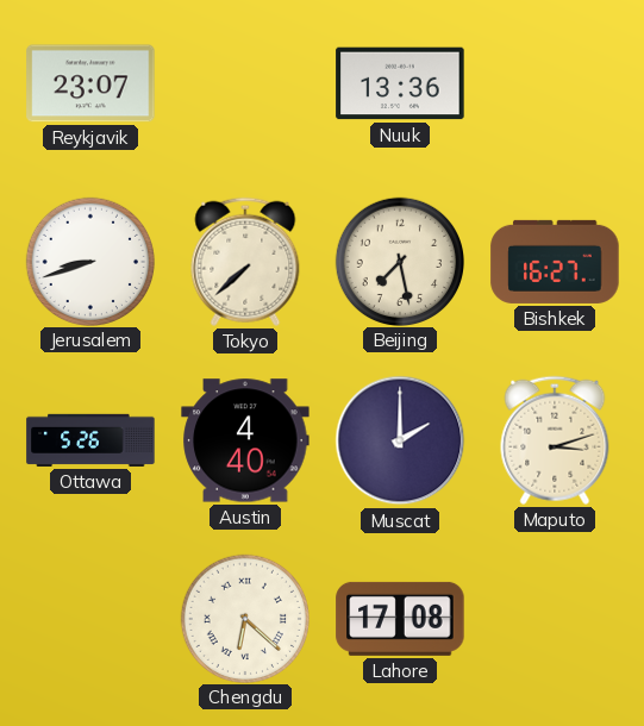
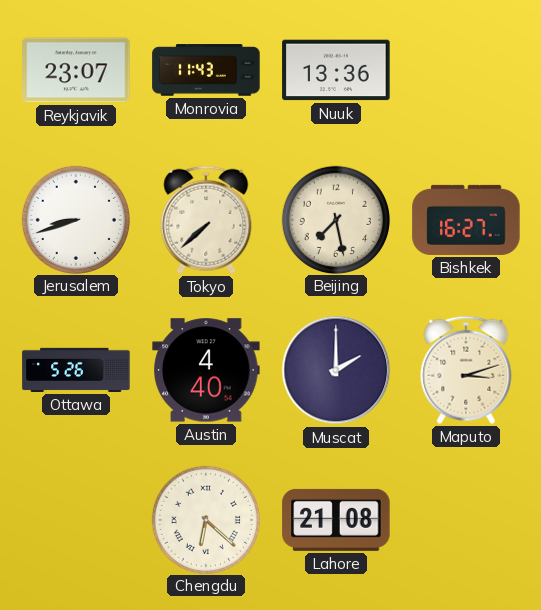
Monrovia: none -> 11:43 (206, 70)
Lahore: 17:08 -> 21:08 (336, 520)
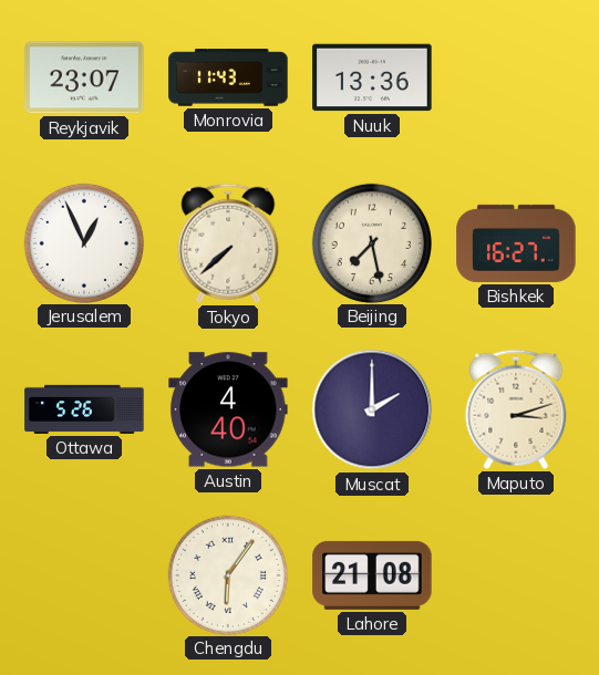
Jerusalem: 8:42 -> 12:56 (83, 242)
Chengdu: 6:22 -> 6:06 (227, 574)
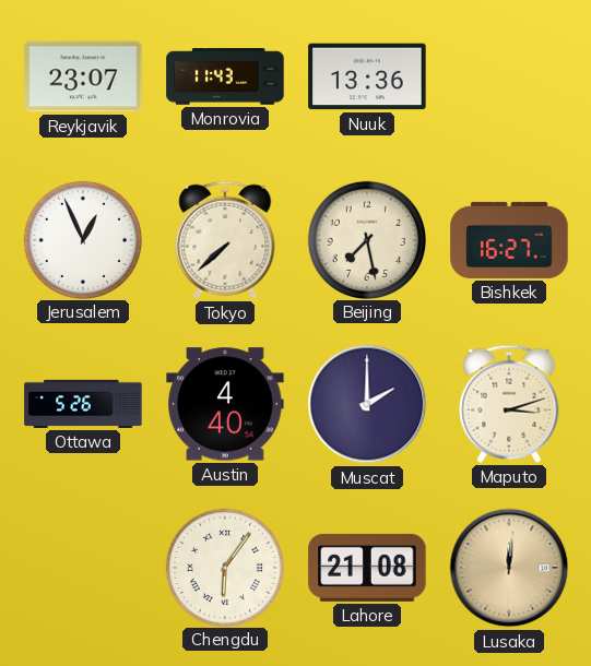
Lusaka: none -> 12:01 (509, 568)
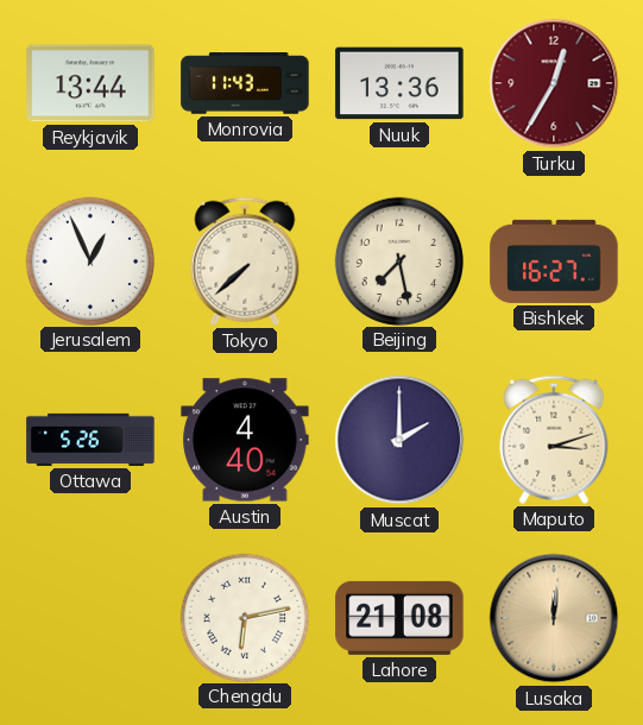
Reykjavik: 23:07 -> 13:44 (90, 83)
Turku: none -> 12:35 (554, 83)
Chengdu: 6:06 -> 6:13 (244, 617)
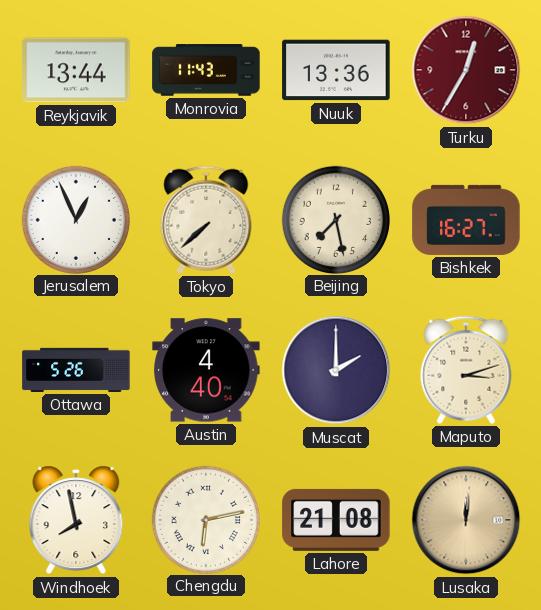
Windhoek: none -> 7:58 (76, 520)
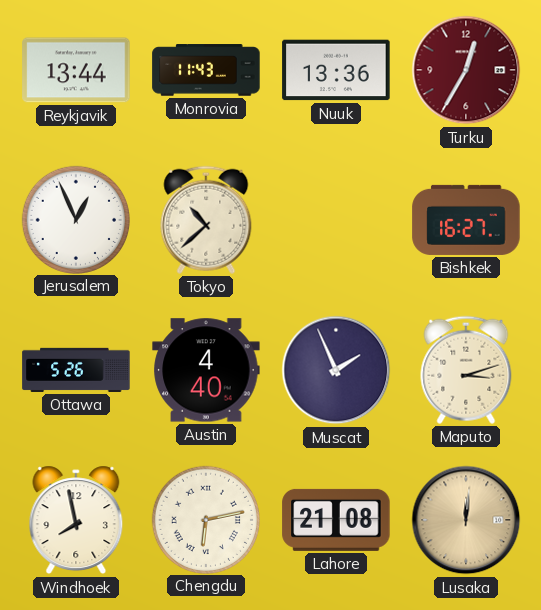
Tokyo: 7:38 -> 10:38 (206, 220)
Beijing: 7:28 -> none (335, 219)
Muscat: 2:00 -> 1:56 (336, 370)
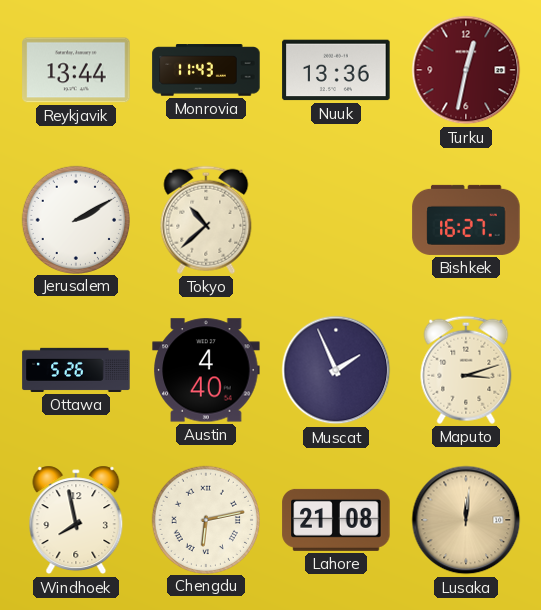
Turku: 12:35 -> 12:32 (466, 70)
Jerusalem: 12:56 -> 2:10 (75, 219)
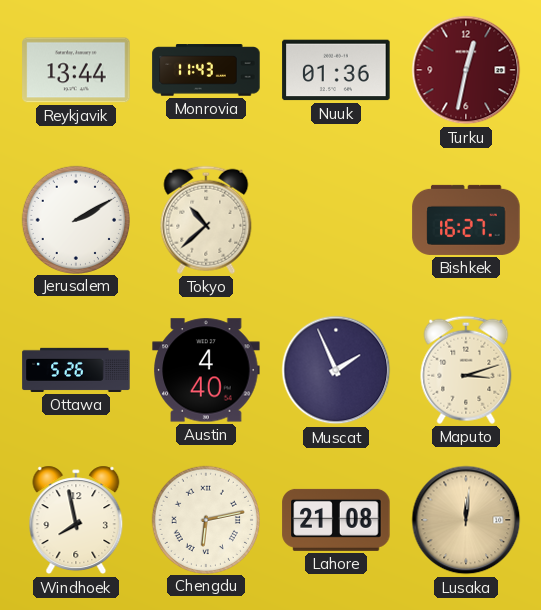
Nuuk: 13:36 -> 01:36 (336, 70)
